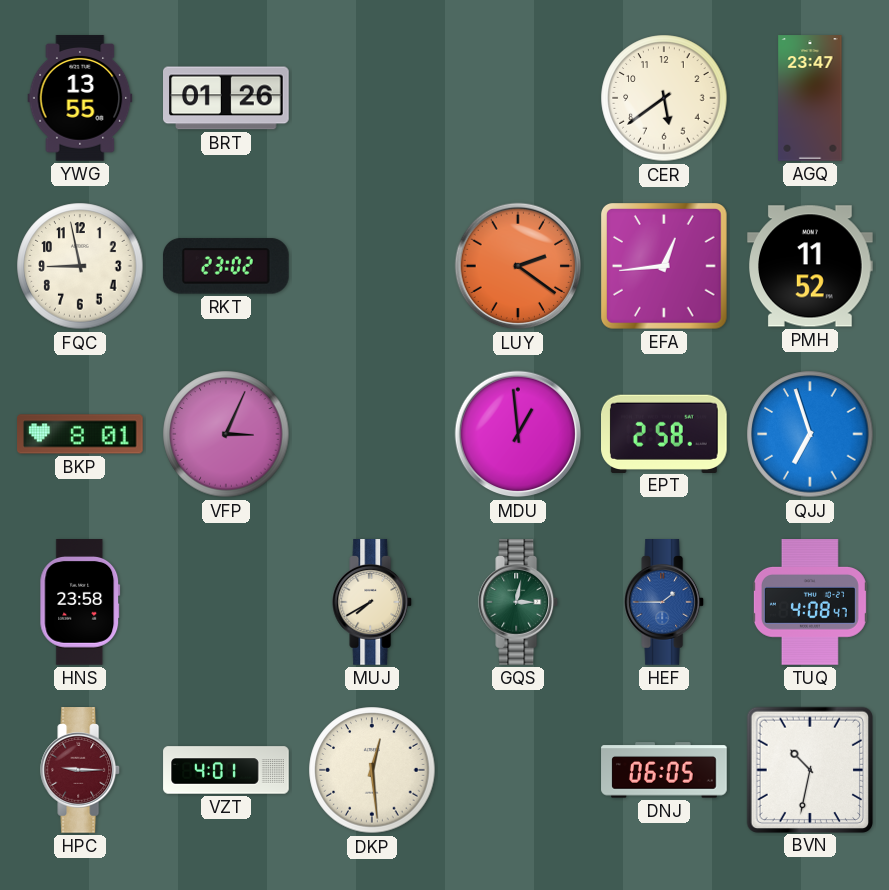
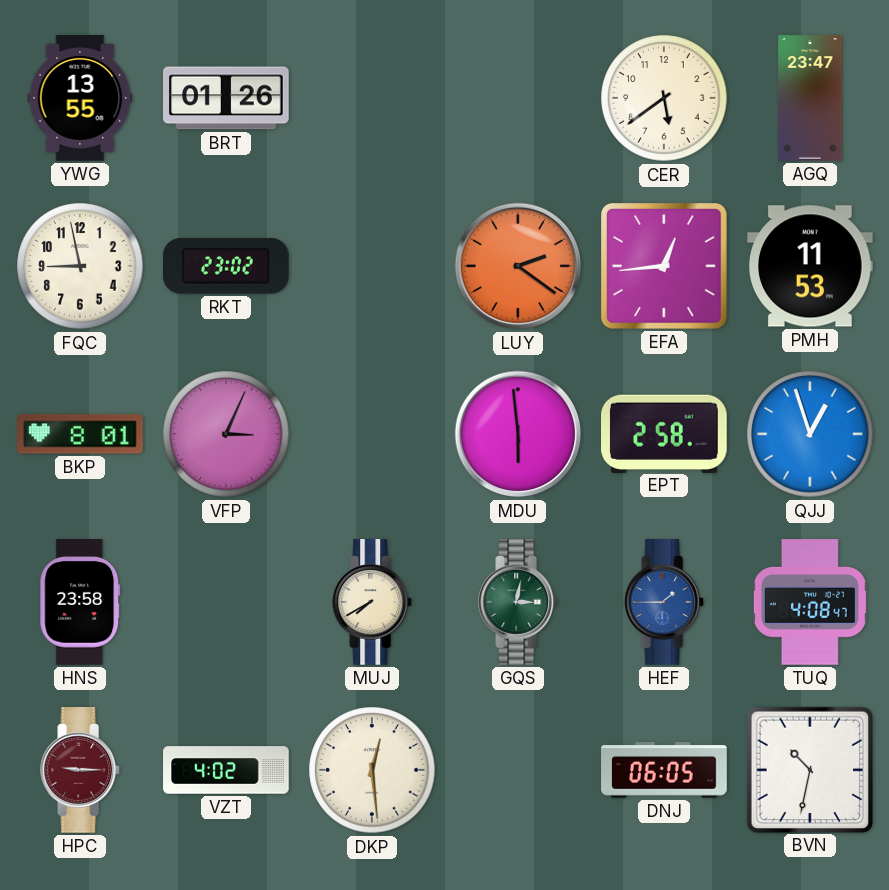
PMH: 11:52 -> 11:53 (811, 266)
MDU: 12:59 -> 5:59 (518, 434)
QJJ: 6:57 -> 12:57 (810, 434)
VZT: 4:01 -> 4:02 (226, 770)
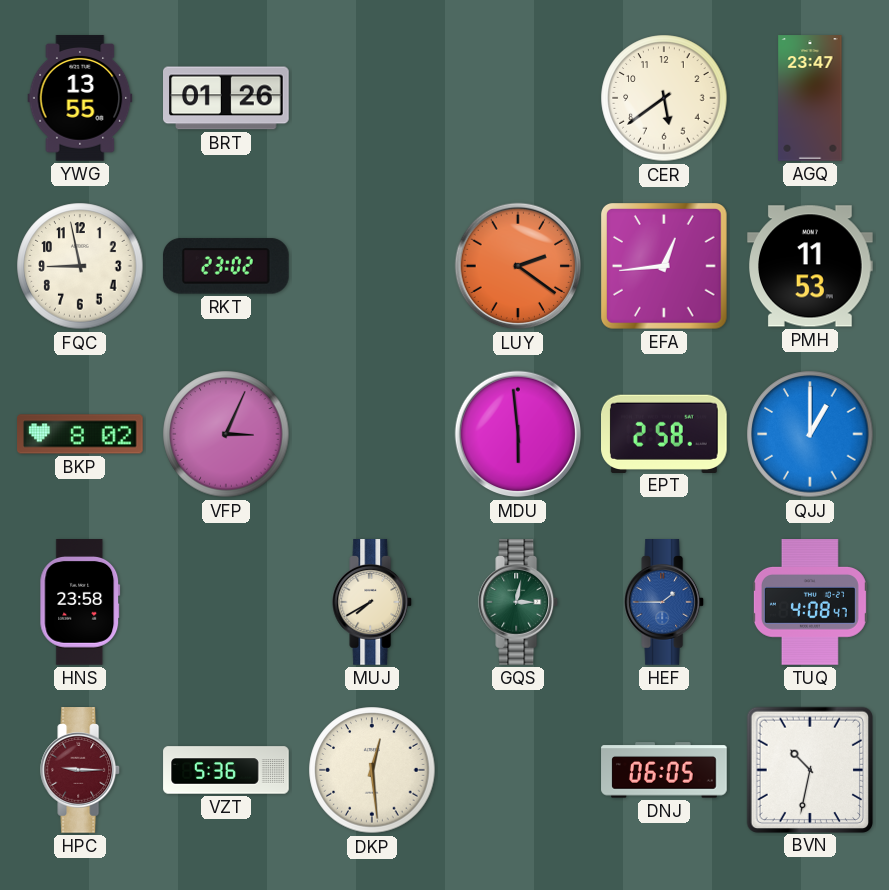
BKP: 8:01 -> 8:02 (80, 434)
QJJ: 12:57 -> 1:00 (810, 434)
VZT: 4:02 -> 5:36 (226, 770)
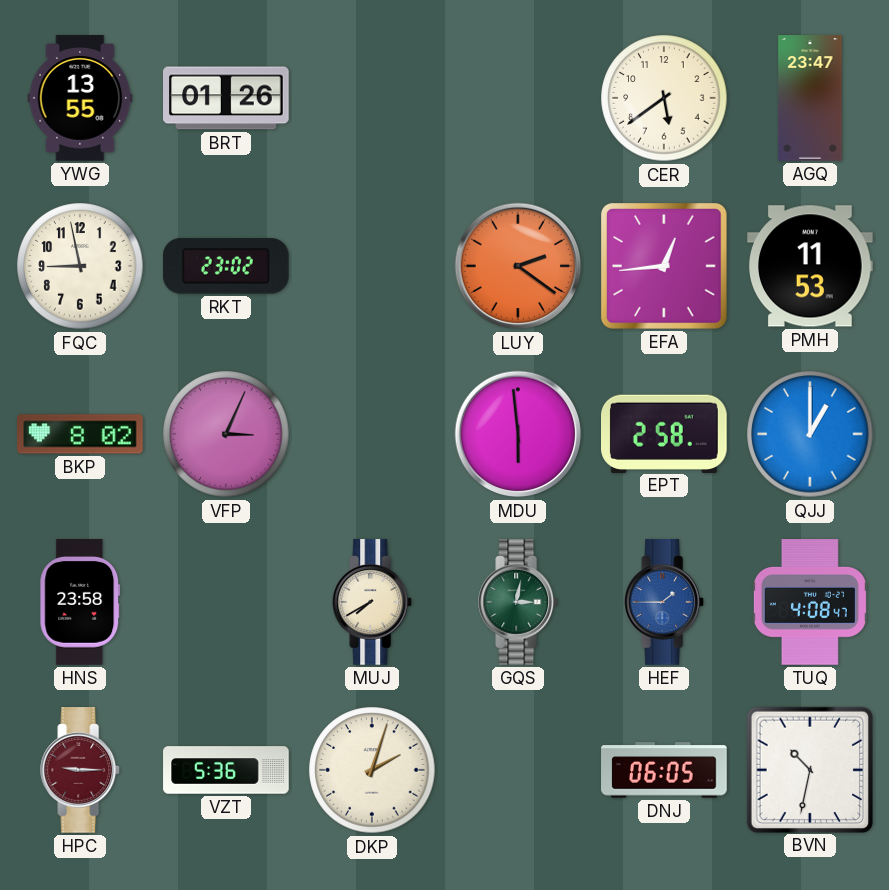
DKP: 12:29 -> 2:03 (372, 770)
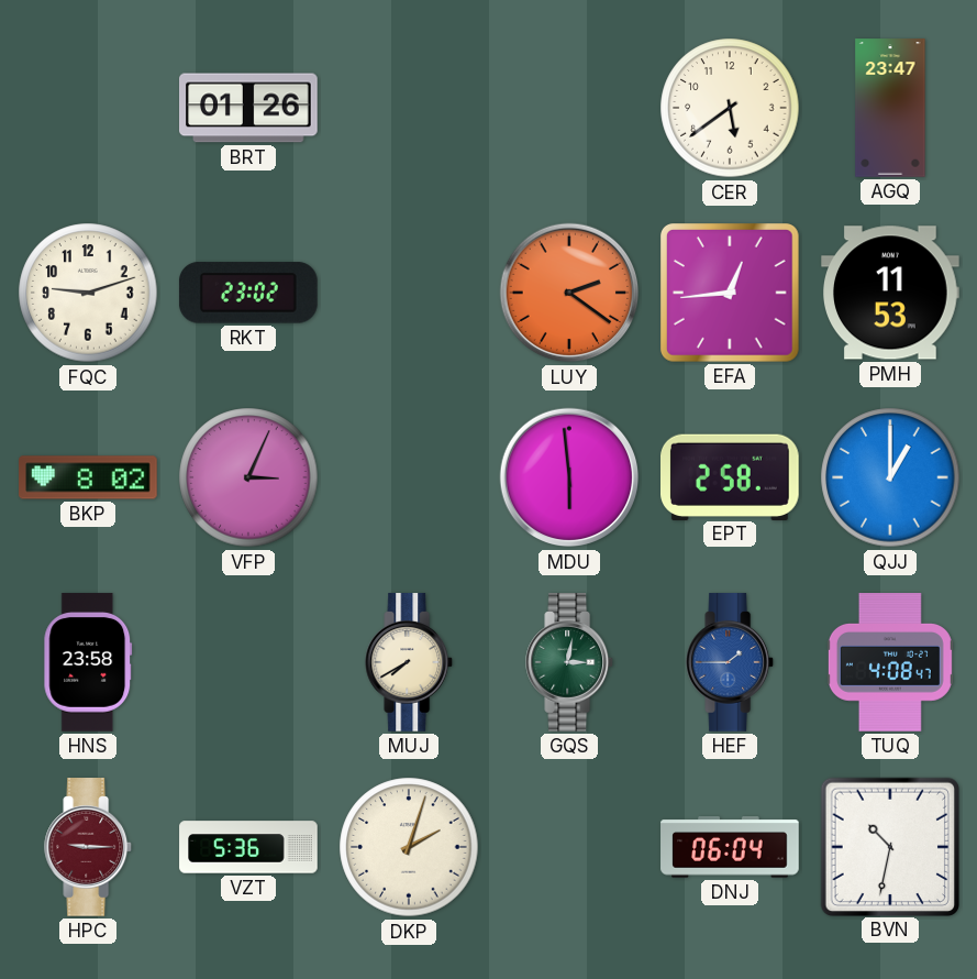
YWG: 13:55 -> none (80, 98)
FQC: 8:58 -> 9:12 (88, 293)
DNJ: 06:05 -> 06:04 (730, 847)
